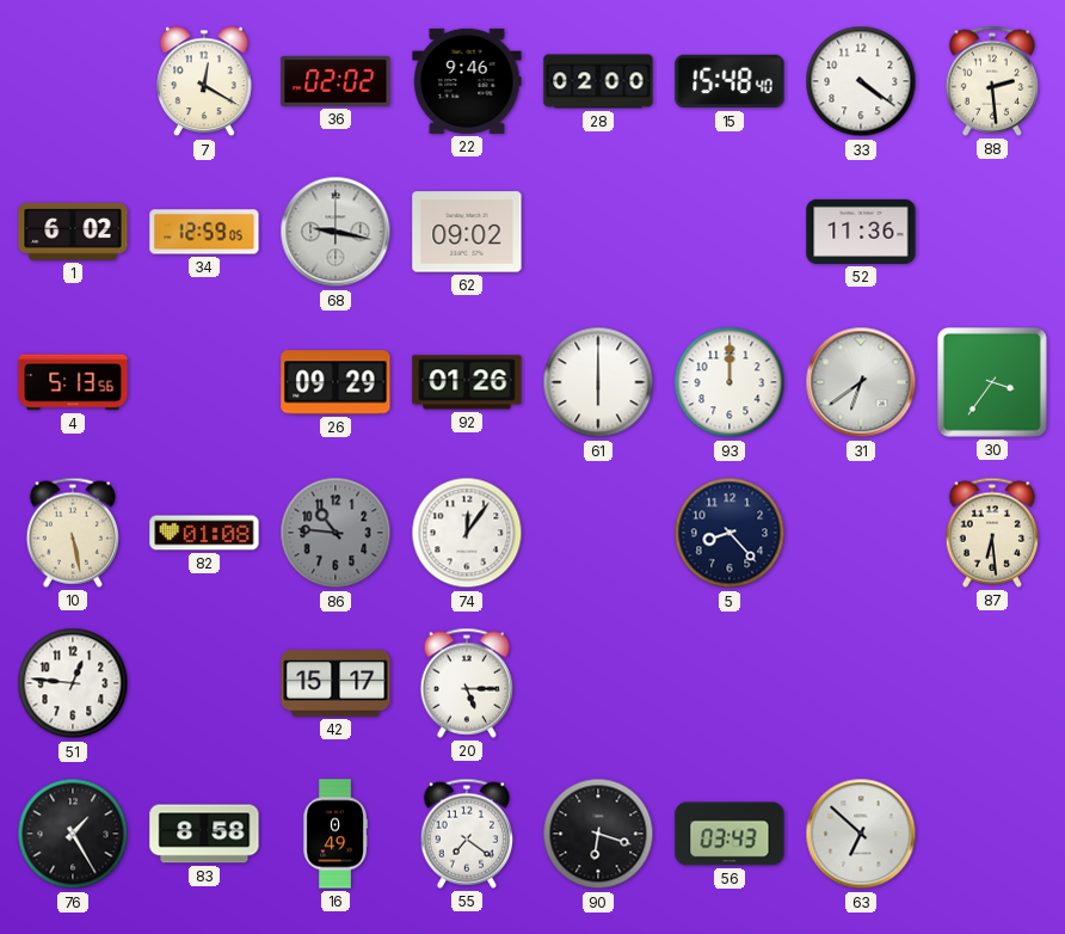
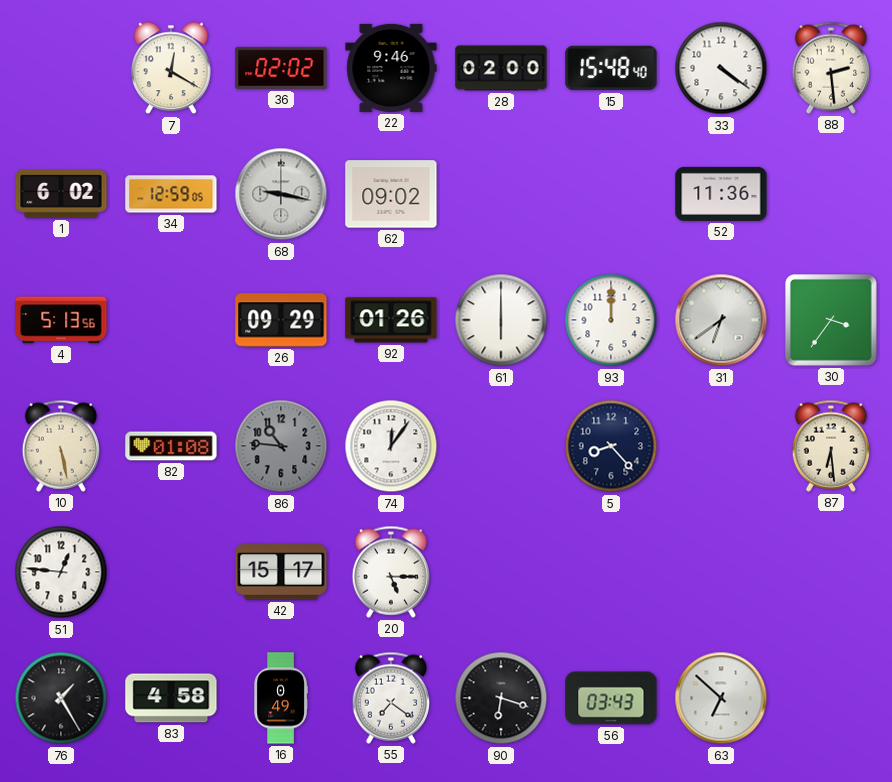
83: 8:58 -> 4:58 (171, 698)
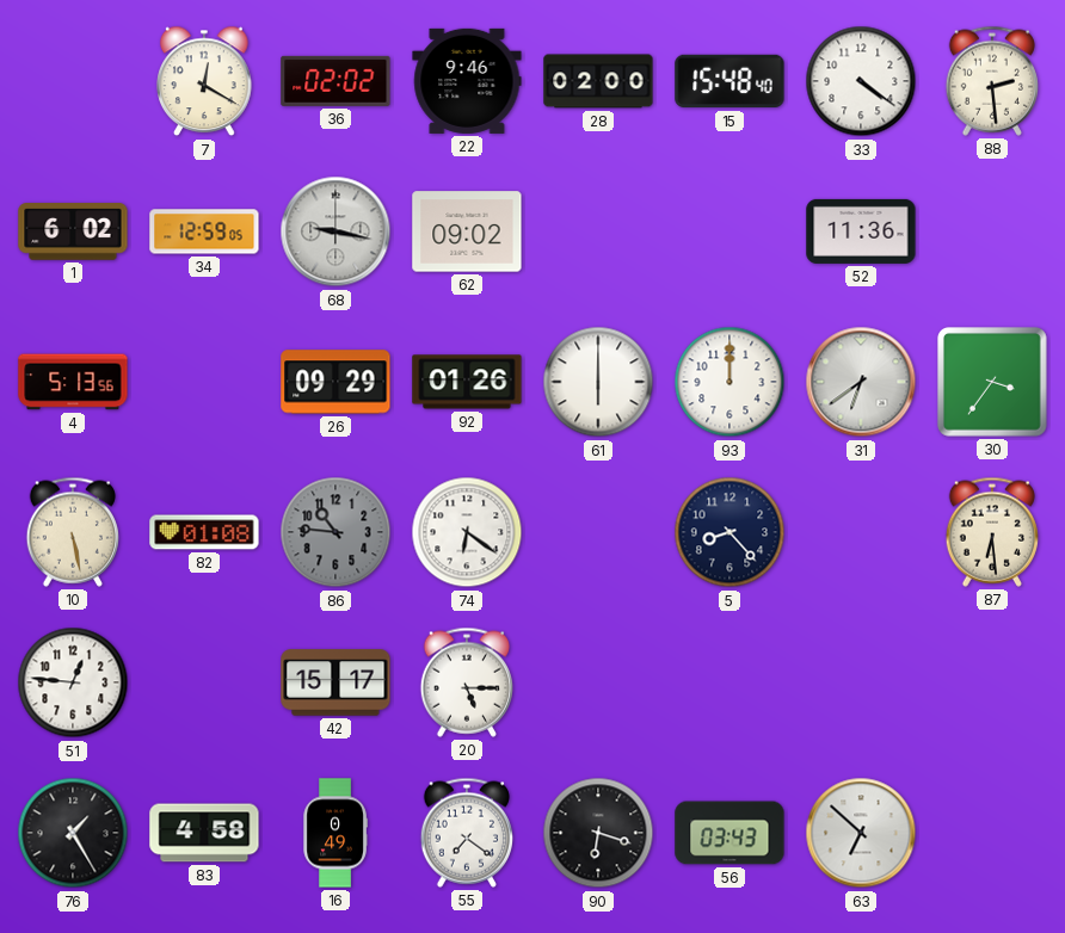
74: 12:06 -> 6:21 (467, 532)
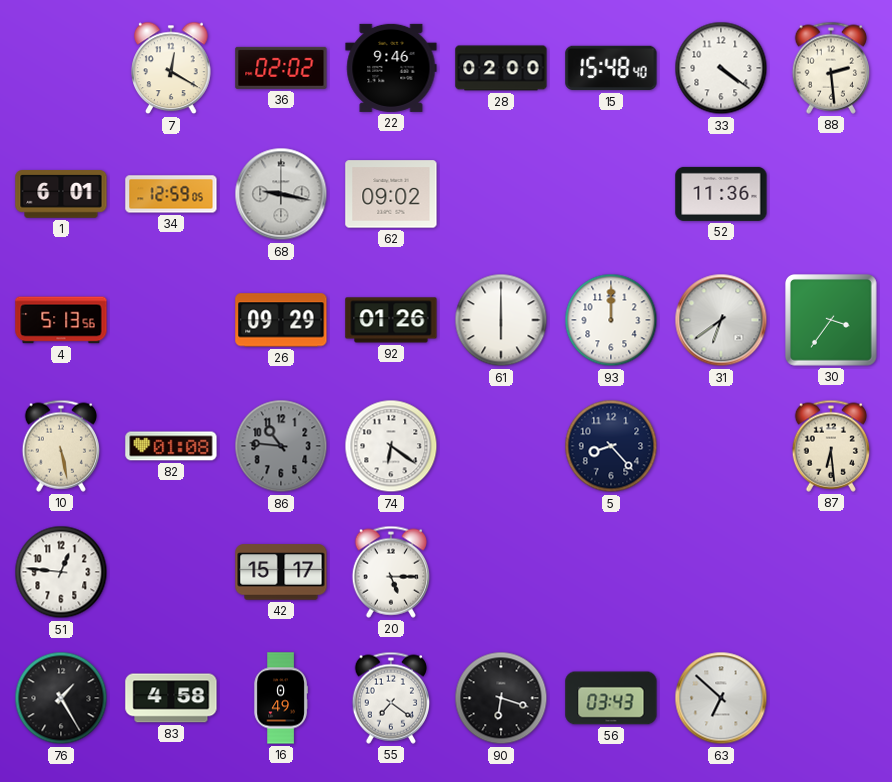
1: 6:02 -> 6:01 (61, 194)
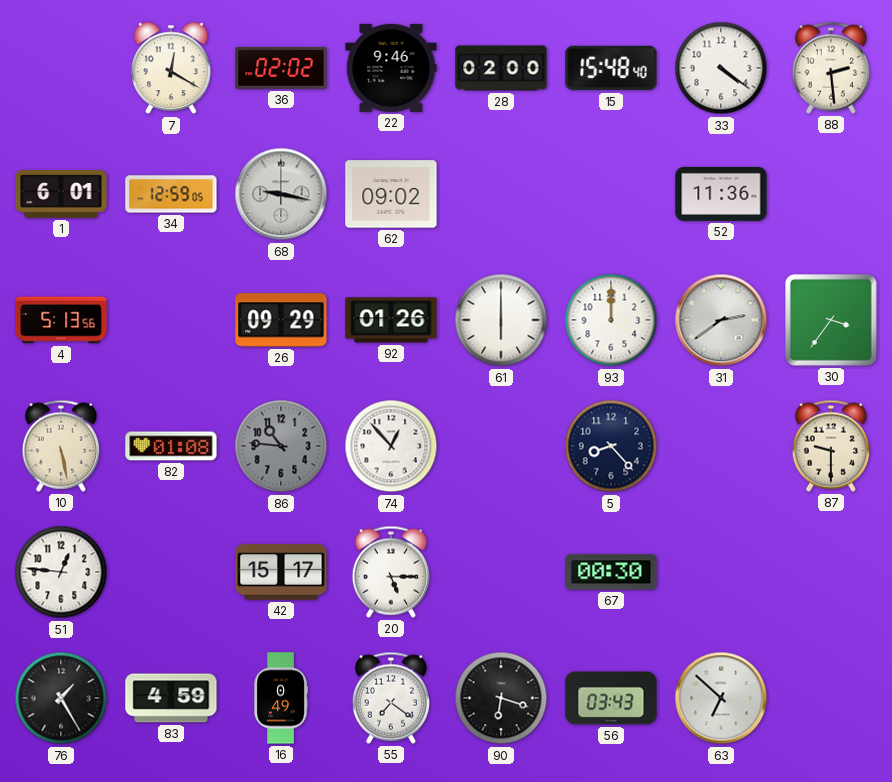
31: 6:39 -> 2:39 (721, 320)
74: 6:21 -> 12:53 (391, 446)
87: 6:29 -> 9:30 (830, 446)
67: none -> 00:30 (611, 572)
83: 4:58 -> 4:59 (171, 698)
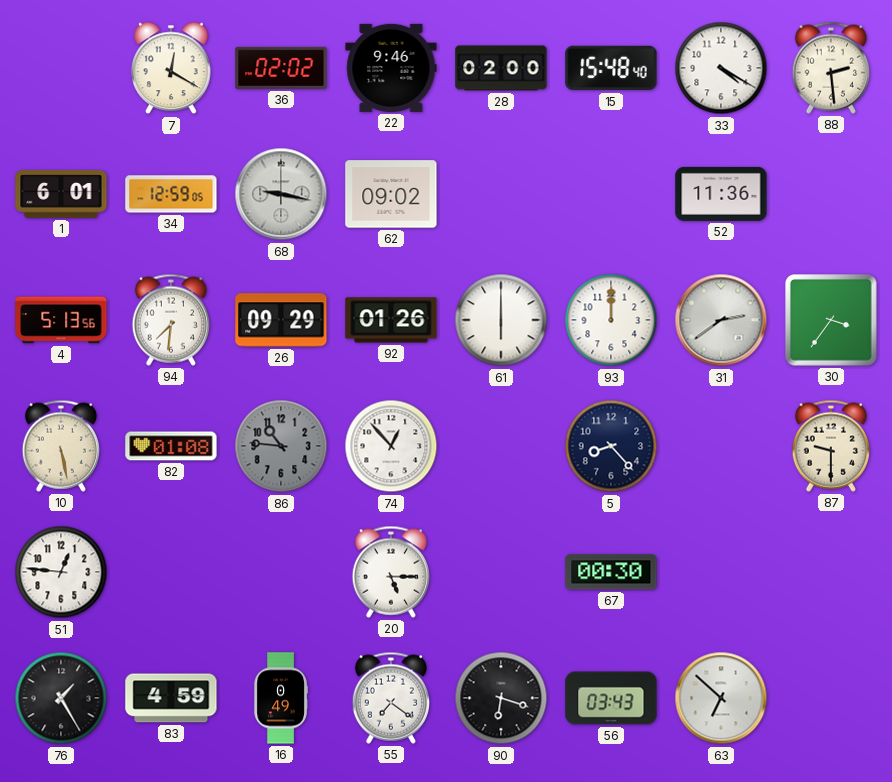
33: 4:21 -> 4:20 (721, 68)
94: none -> 7:31 (170, 320)
42: 15:17 -> none (281, 572)
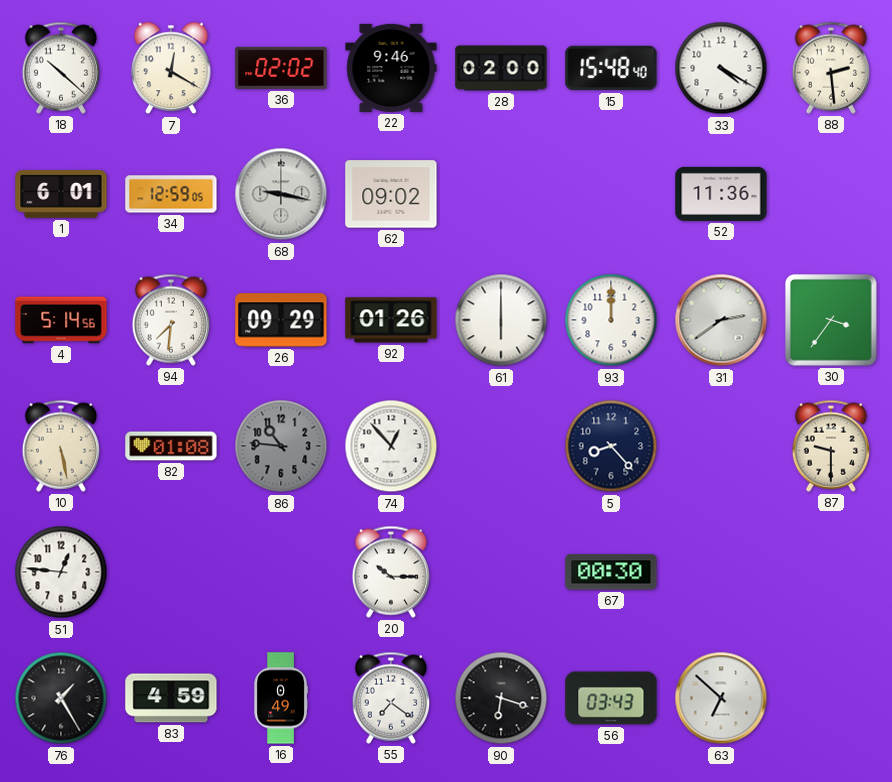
18: none -> 10:22 (60, 68)
4: 5:13 -> 5:14 (61, 320)
20: 5:15 -> 10:15 (390, 572)
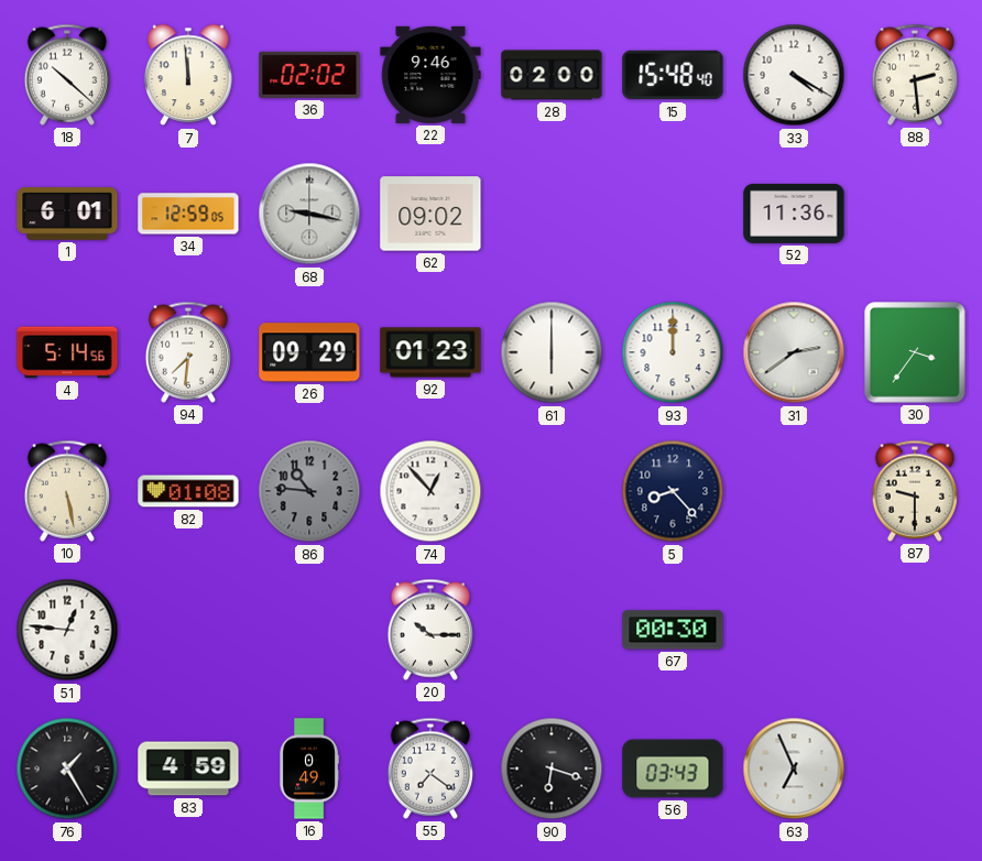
7: 12:20 -> 11:59 (188, 75)
92: 01:26 -> 01:23 (430, 352)
63: 6:52 -> 6:56 (794, 769)
